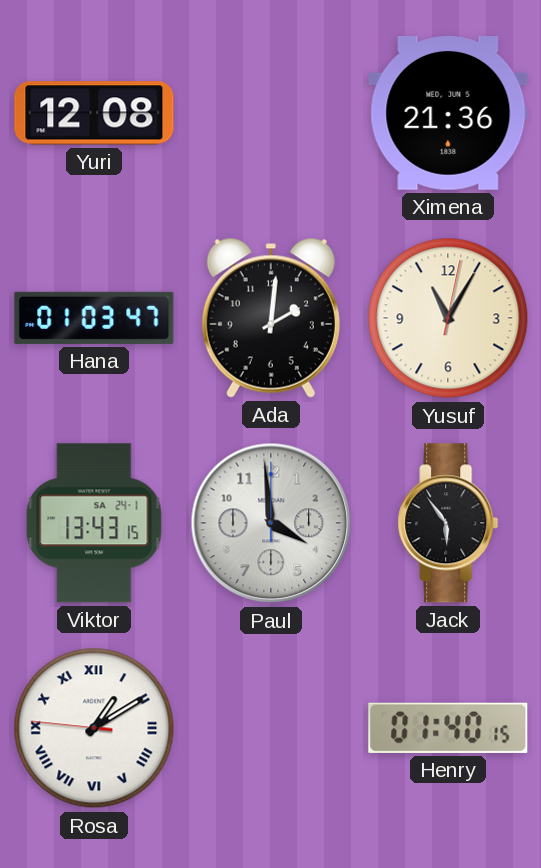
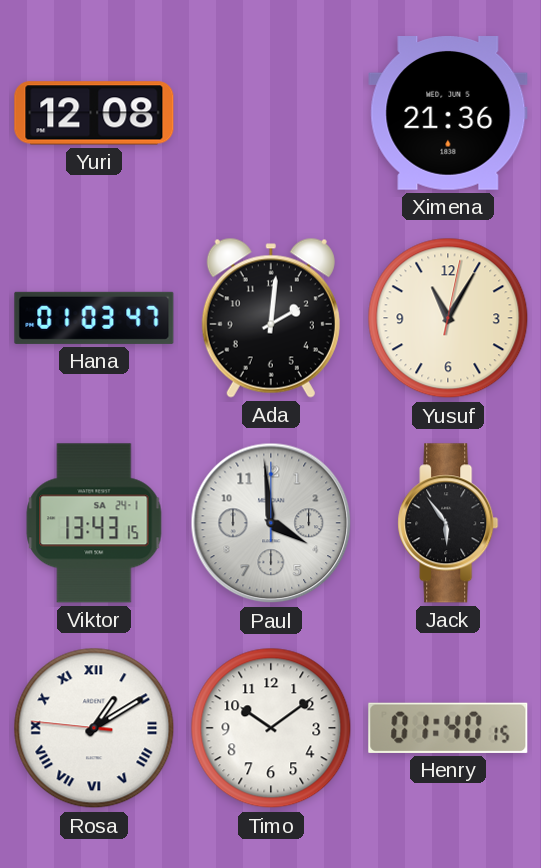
Timo: none -> 10:09 (271, 728)
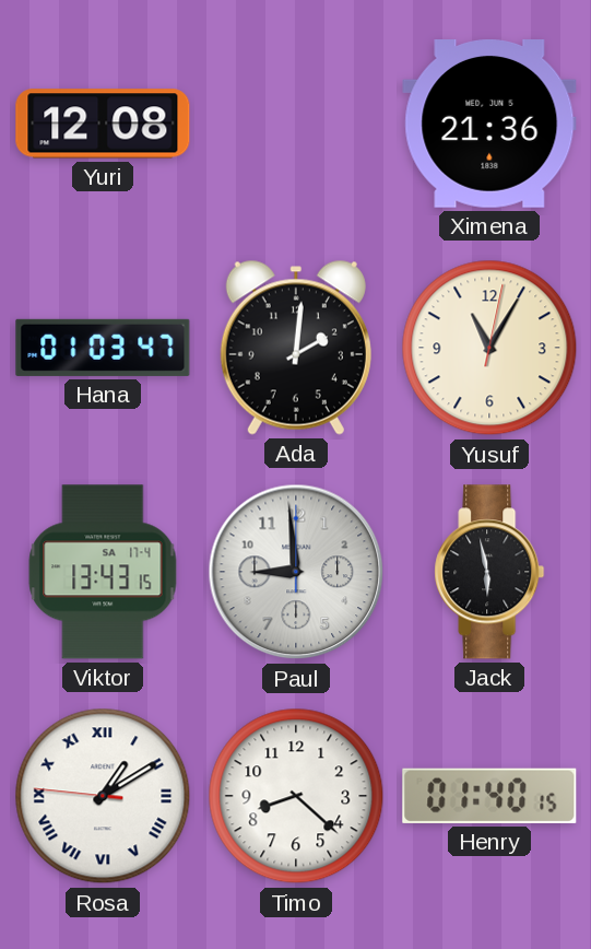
Viktor date: SA 24-1 -> SA 17-4 (103, 572)
Paul: 3:59 -> 8:59 (296, 572)
Jack: 5:54 -> 5:58 (489, 572)
Timo: 10:09 -> 8:22 (296, 796)
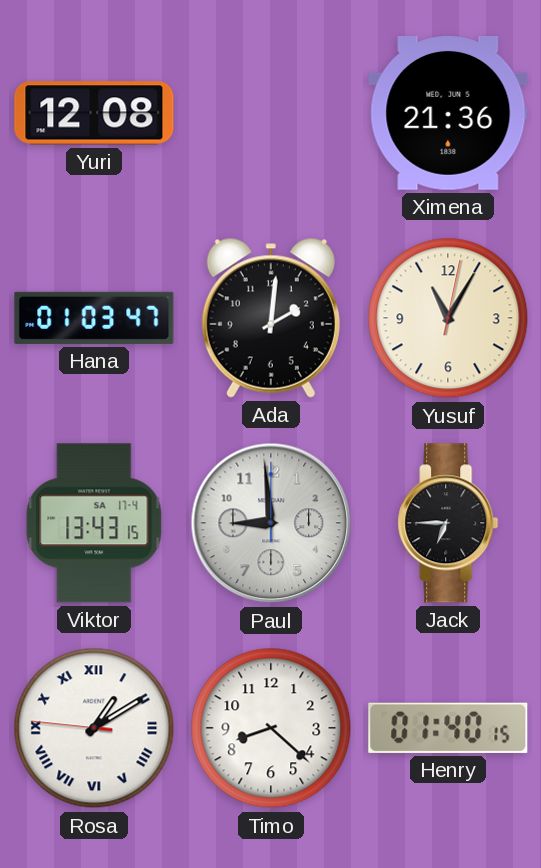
Jack: 5:58 -> 6:45 (448, 523)
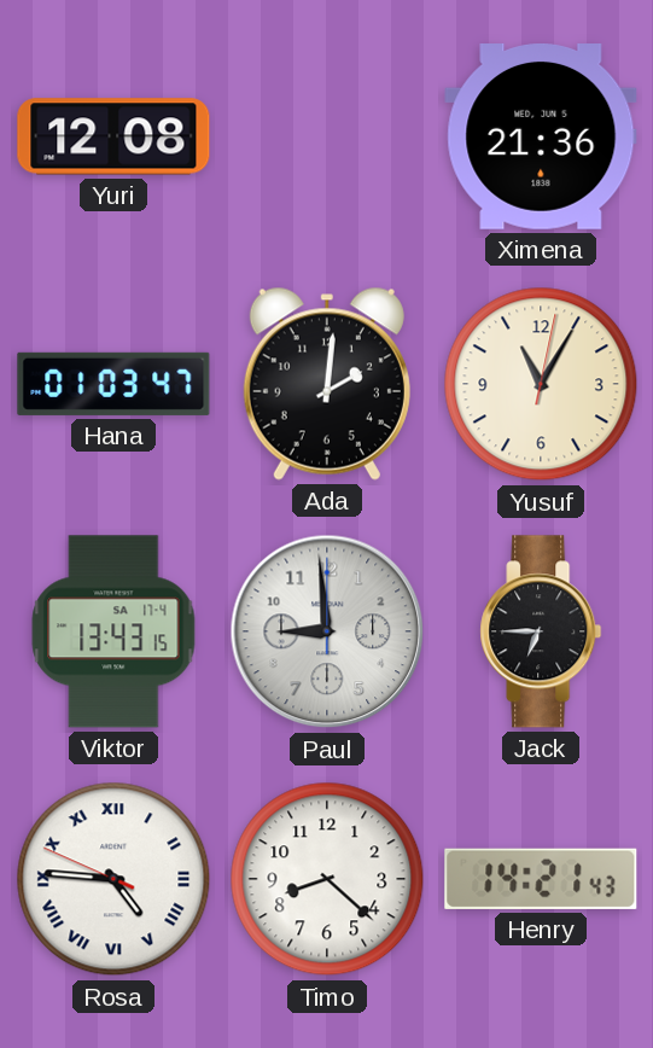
Rosa: 1:09 -> 4:45 (113, 879)
Henry: 01:40 -> 14:21 (541, 879)
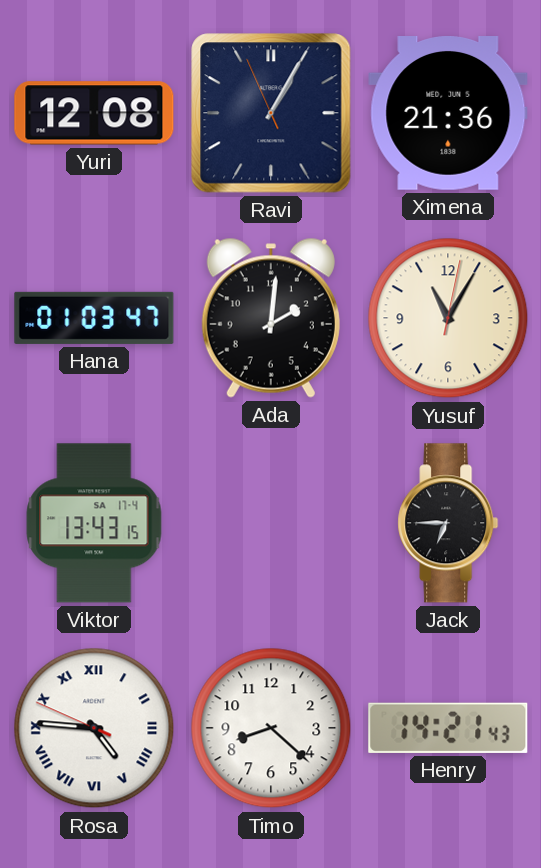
Ravi: none -> 1:04 (271, 113)
Paul: 8:59 -> none (327, 631)
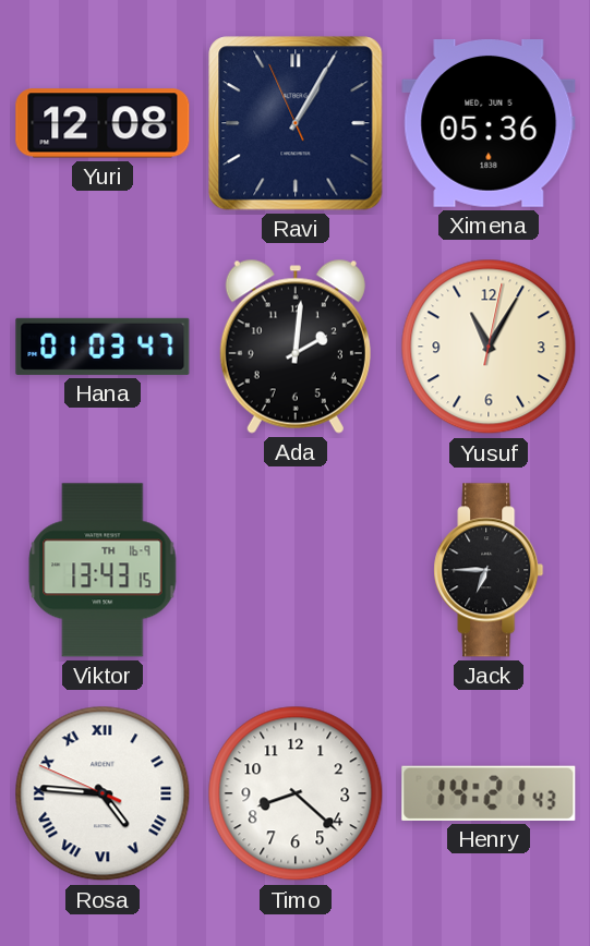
Ximena: 21:36 -> 05:36 (489, 124)
Viktor date: SA 17-4 -> TH 16-9 (103, 570)
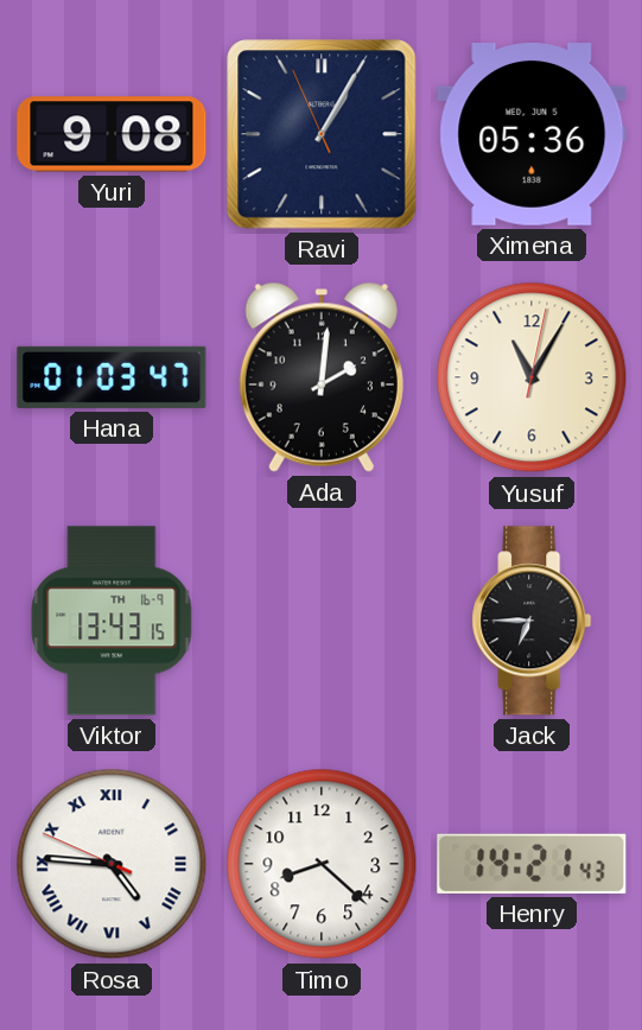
Yuri: 12:08 -> 9:08 (112, 134)
